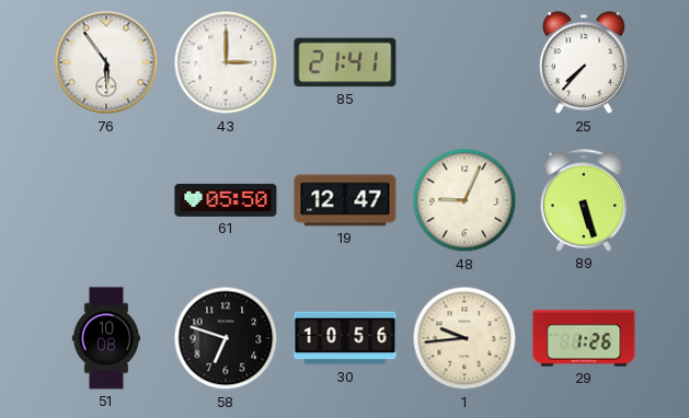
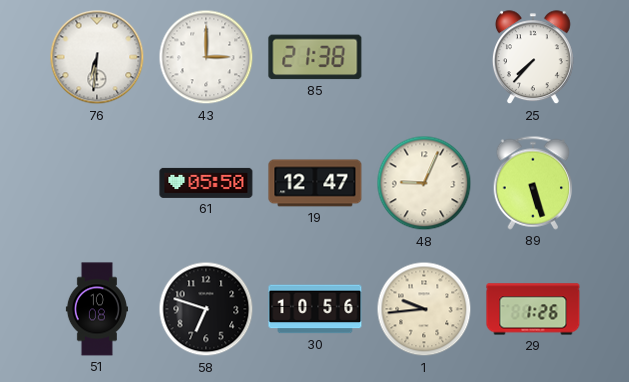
76: 5:54 -> 6:31 (97, 57)
85: 21:41 -> 21:38 (315, 57)
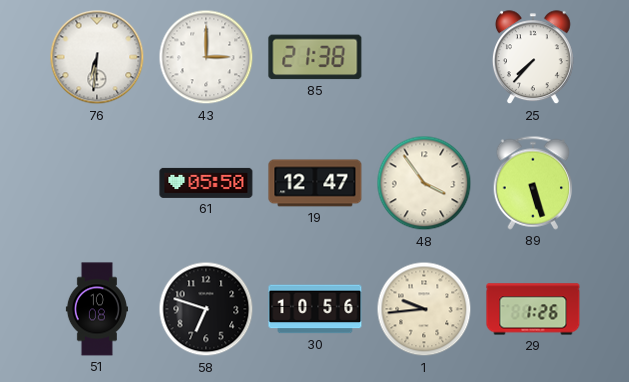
48: 9:04 -> 3:54 (424, 183)
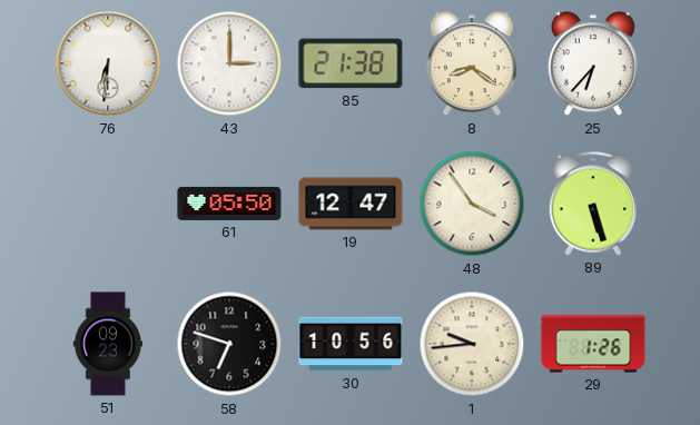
8: none -> 8:21 (472, 65)
25: 7:37 -> 6:37 (593, 65)
51: 10:08 -> 09:23 (108, 344)
